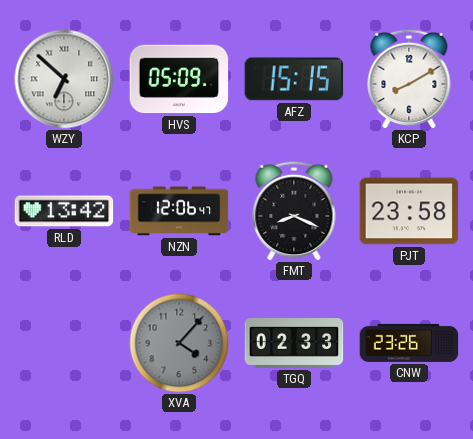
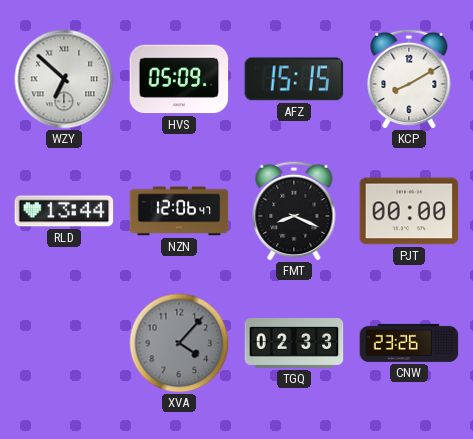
RLD: 13:42 -> 13:44 (64, 211)
PJT: 23:58 -> 00:00 (409, 211)
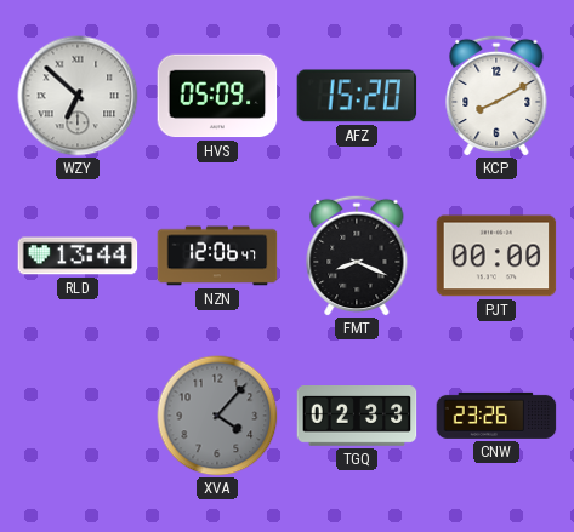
AFZ: 15:15 -> 15:20 (357, 96)
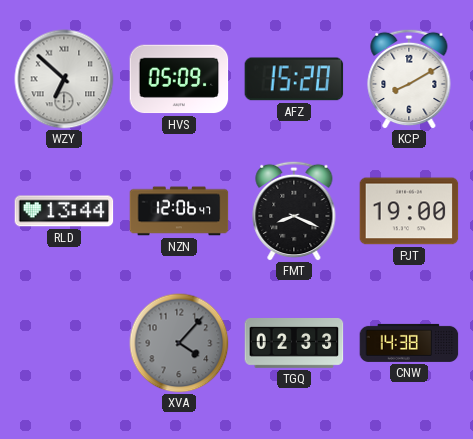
PJT: 00:00 -> 19:00 (409, 211)
CNW: 23:26 -> 14:38 (409, 343)
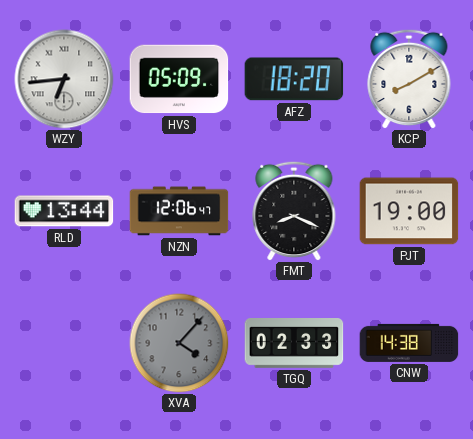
WZY: 6:52 -> 6:44 (64, 79)
AFZ: 15:20 -> 18:20 (294, 79)
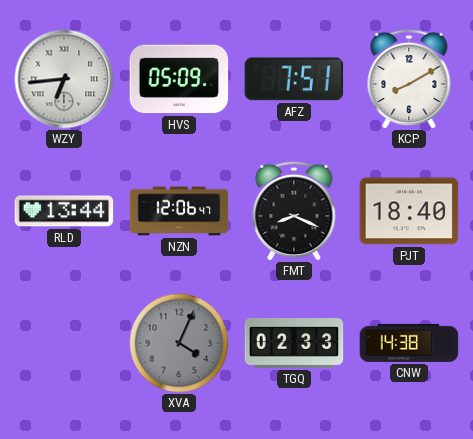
AFZ: 18:20 -> 7:51 (294, 79)
PJT: 19:00 -> 18:40 (409, 211)
XVA: 4:07 -> 4:04 (179, 343)
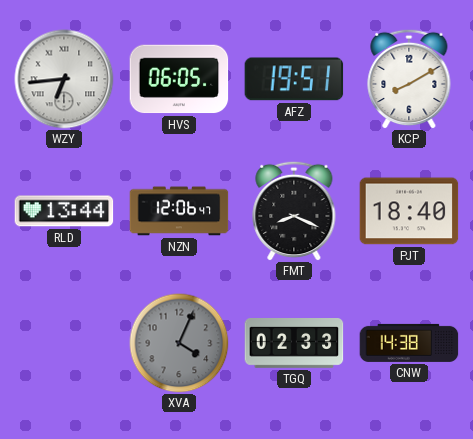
HVS: 05:09 -> 06:05 (179, 79)
AFZ: 7:51 -> 19:51 (294, 79)
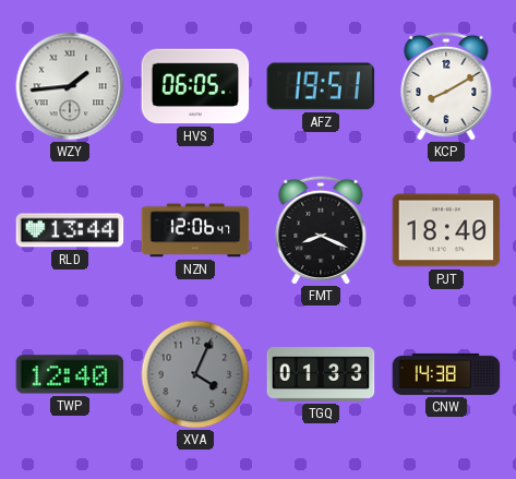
WZY: 6:44 -> 1:44 (70, 86)
TWP: none -> 12:40 (70, 374)
TGQ: 02:33 -> 01:33 (321, 375)
